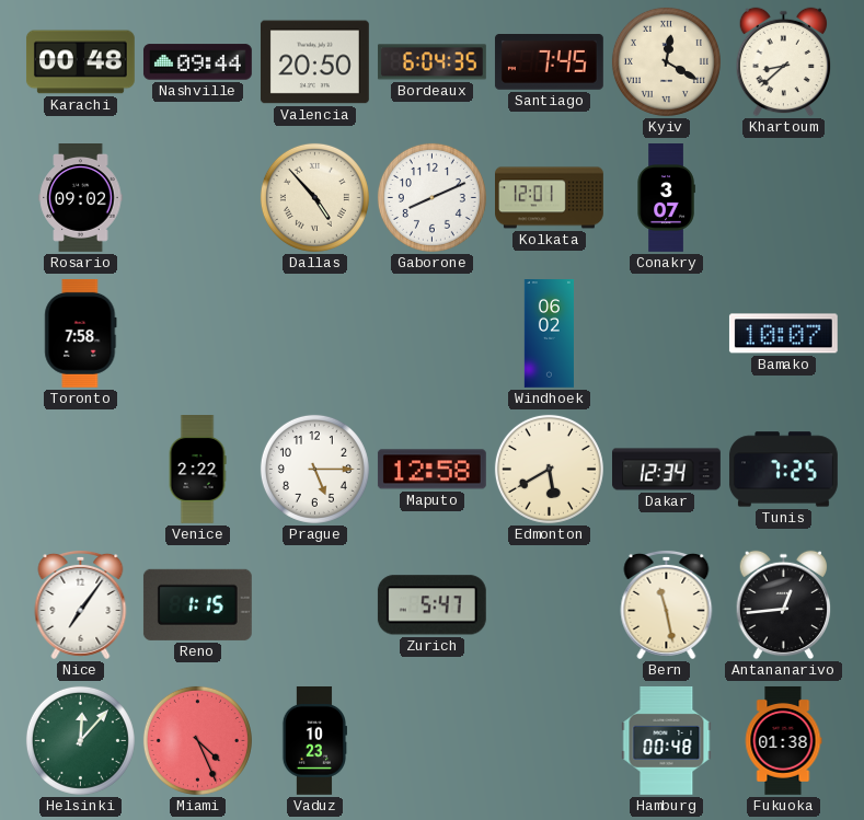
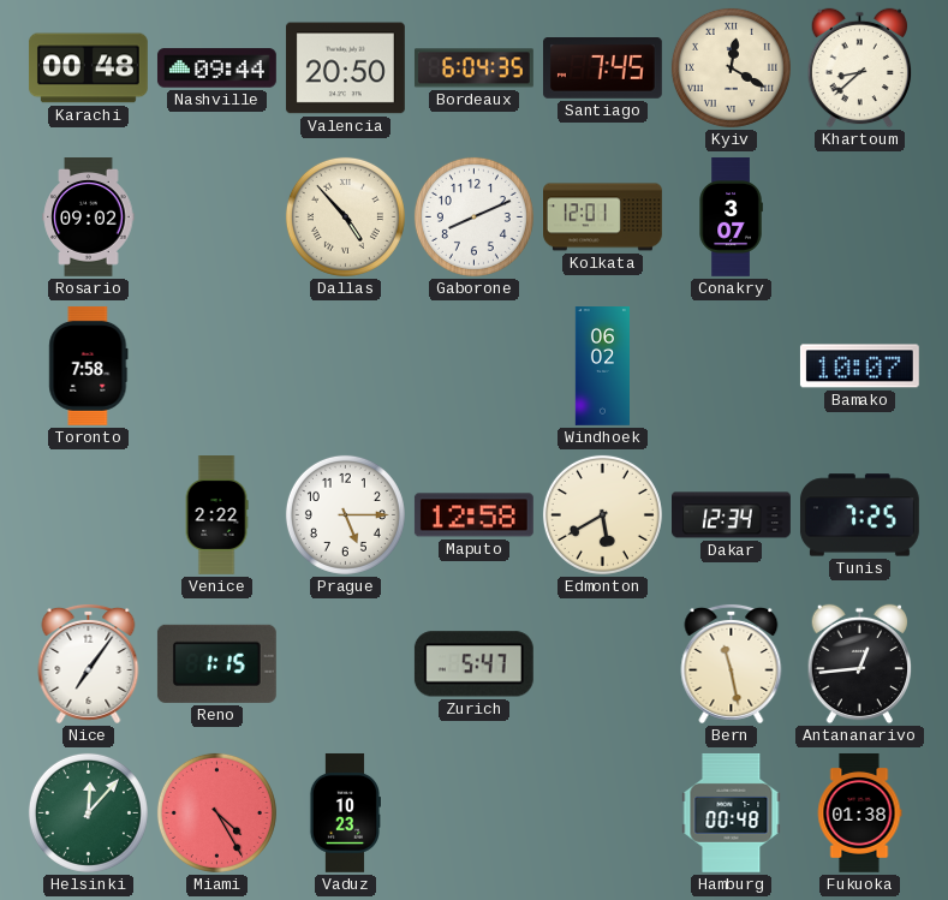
Miami: 4:26 -> 4:25 (216, 812)
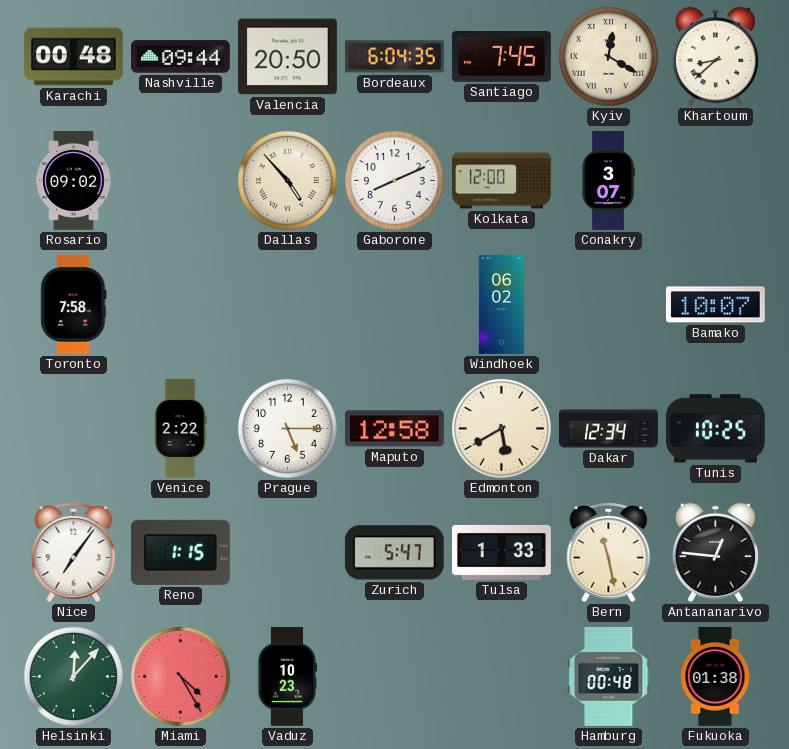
Kolkata: 12:01 -> 12:00 (502, 181)
Tunis: 7:25 -> 10:25 (715, 429)
Tulsa: none -> 1:33 (502, 552)
Antananarivo: 12:44 -> 12:46 (716, 553)
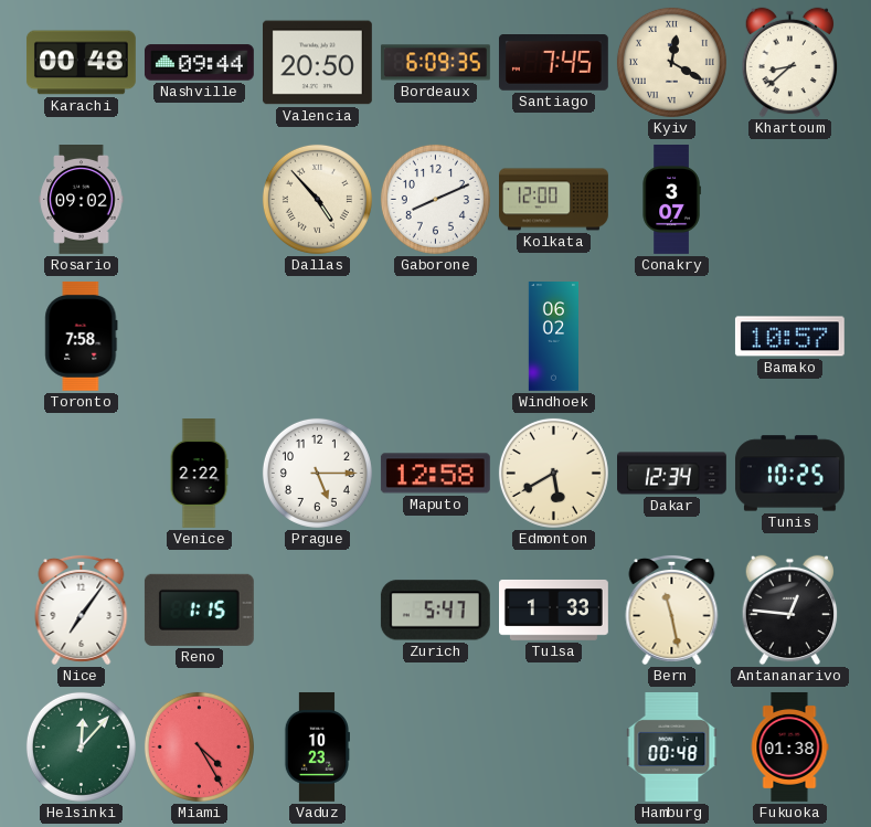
Bordeaux: 6:04 -> 6:09 (435, 63)
Bamako: 10:07 -> 10:57 (789, 337)
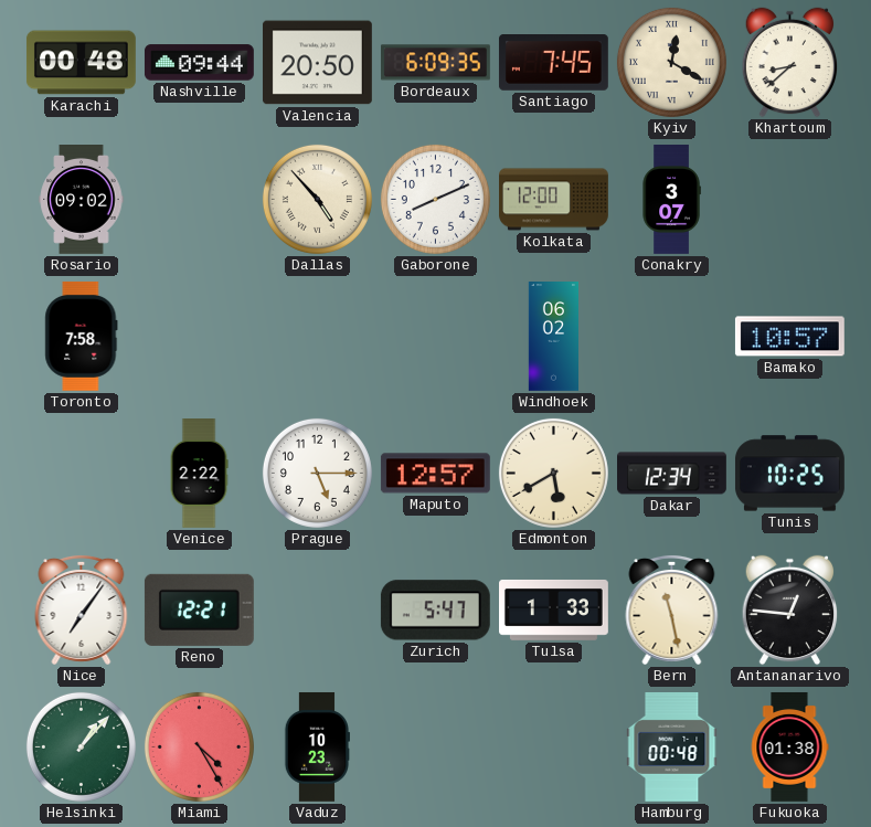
Maputo: 12:58 -> 12:57 (435, 474)
Reno: 1:15 -> 12:21 (199, 609)
Helsinki: 12:07 -> 1:07 (81, 746)
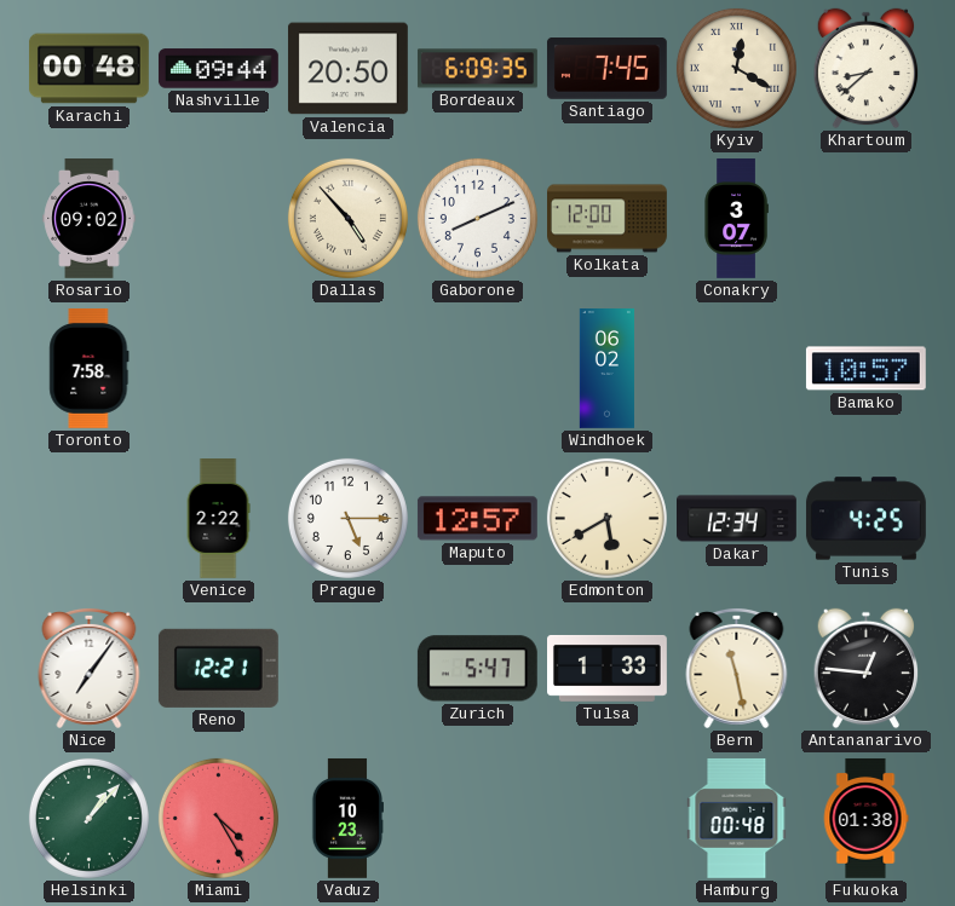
Tunis: 10:25 -> 4:25 (865, 519)
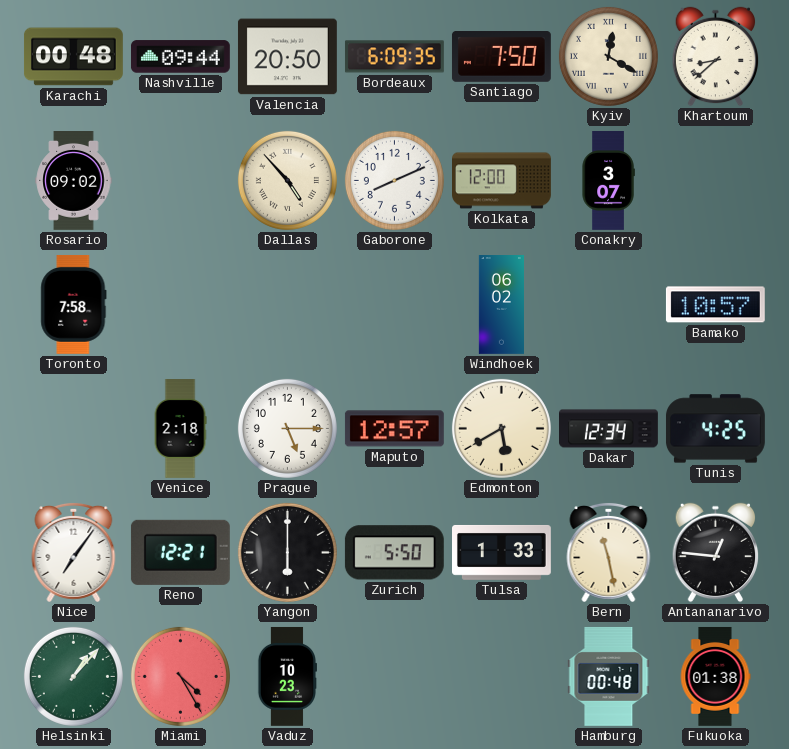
Santiago: 7:45 -> 7:50 (501, 57)
Venice: 2:22 -> 2:18 (180, 429)
Yangon: none -> 6:00 (287, 552)
Zurich: 5:47 -> 5:50 (394, 553)
